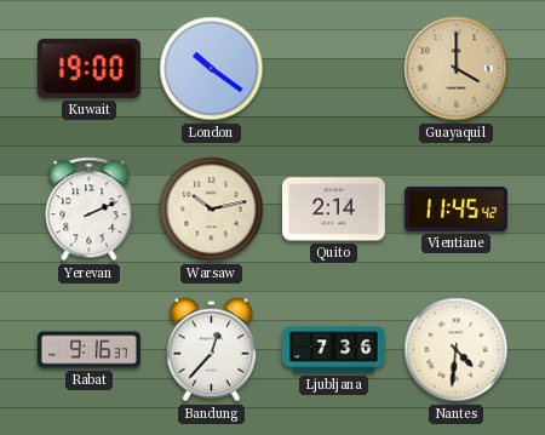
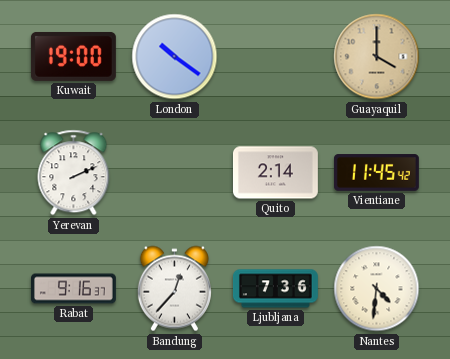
Warsaw: 10:13 -> none (212, 210)
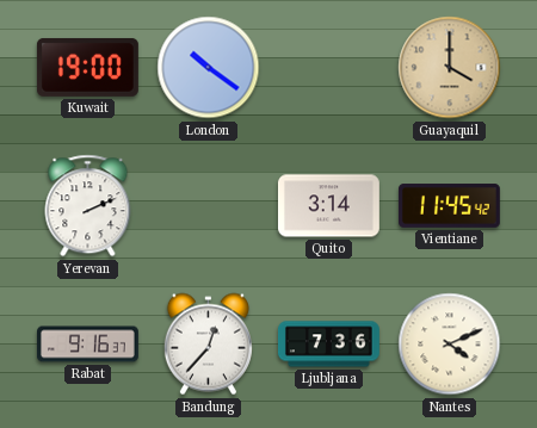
Quito: 2:14 -> 3:14 (328, 206)
Nantes: 4:31 -> 4:11 (450, 345)
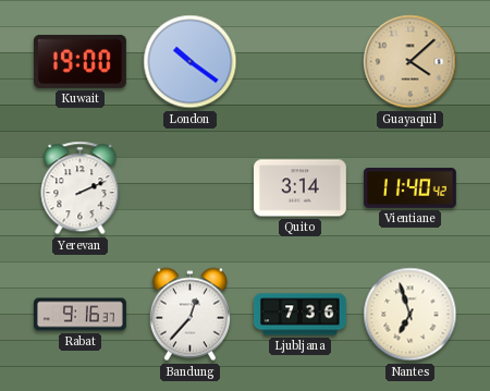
Guayaquil: 4:00 -> 4:08 (411, 62)
Vientiane: 11:45 -> 11:40 (411, 188)
Nantes: 4:11 -> 6:57 (411, 315)
